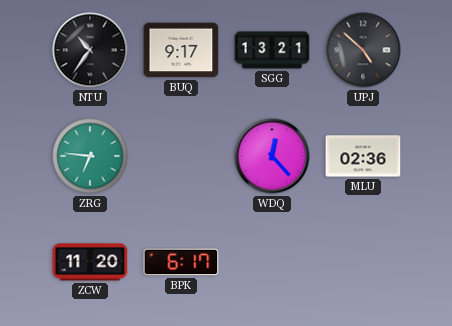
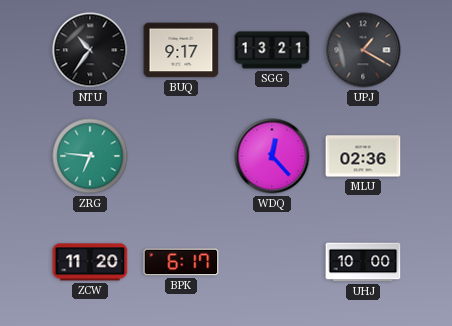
UPJ: 4:52 -> 1:20 (363, 50)
UHJ: none -> 10:00 (363, 262)
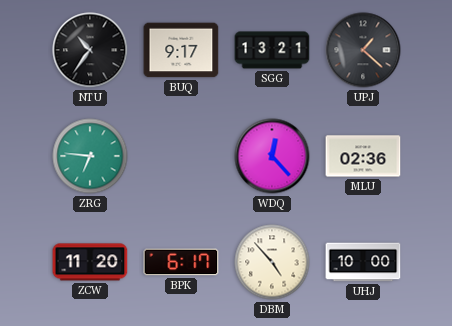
UPJ: 1:20 -> 1:22 (363, 50)
DBM: none -> 4:53 (272, 262)
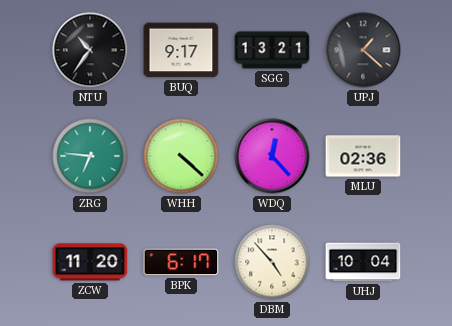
WHH: none -> 4:22 (181, 156)
UHJ: 10:00 -> 10:04 (363, 262)
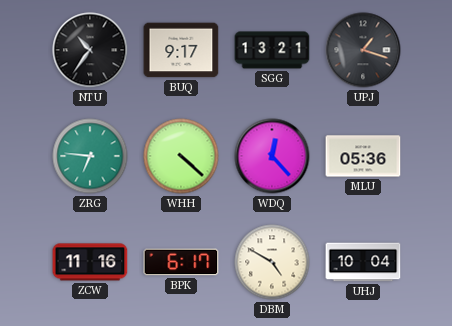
UPJ: 1:22 -> 1:18 (363, 50)
MLU: 02:36 -> 05:36 (363, 156)
ZCW: 11:20 -> 11:16 (90, 262)
DBM: 4:53 -> 4:50 (272, 262)
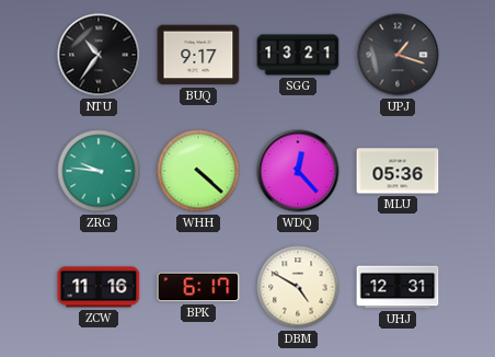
ZRG: 6:46 -> 9:46 (99, 171)
UHJ: 10:04 -> 12:31 (398, 287)
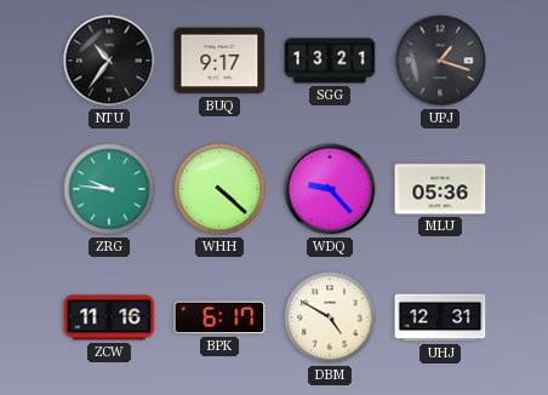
WDQ: 12:23 -> 9:23 (330, 189)
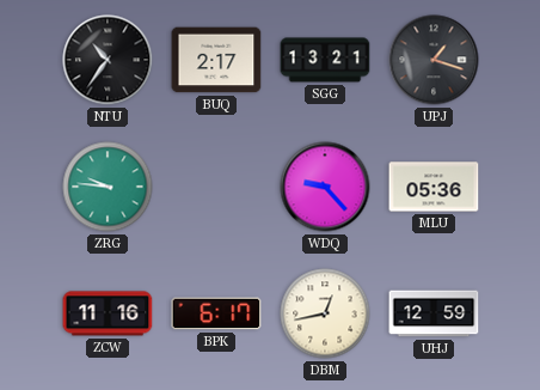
BUQ: 9:17 -> 2:17 (216, 60)
WHH: 4:22 -> none (219, 189)
DBM: 4:50 -> 12:43 (325, 313)
UHJ: 12:31 -> 12:59 (434, 313)
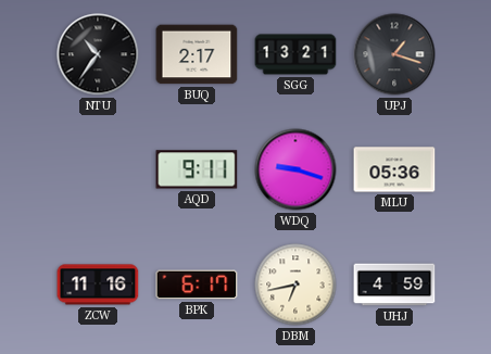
ZRG: 9:46 -> none (108, 187)
AQD: none -> 9:11 (197, 169)
WDQ: 9:23 -> 9:18 (295, 169)
DBM: 12:43 -> 6:43 (295, 285)
UHJ: 12:59 -> 4:59 (394, 285)
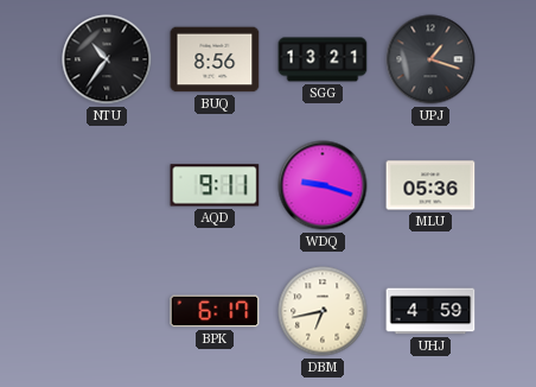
BUQ: 2:17 -> 8:56 (215, 59)
ZCW: 11:16 -> none (98, 285)
